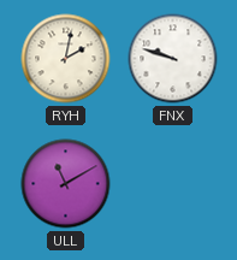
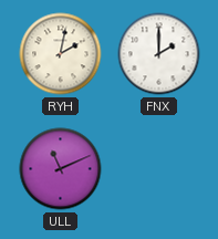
FNX: 9:48 -> 2:00 (159, 54)
ULL: 11:10 -> 11:11 (61, 169)
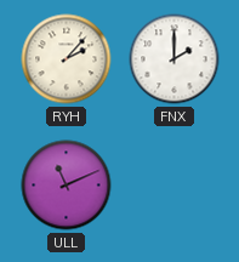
RYH: 2:02 -> 2:07 (67, 59)
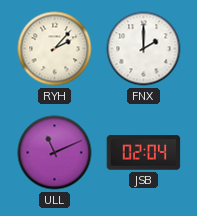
JSB: none -> 02:04 (144, 153)
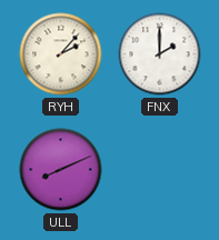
ULL: 11:11 -> 8:11 (61, 170)
JSB: 02:04 -> none (144, 153)
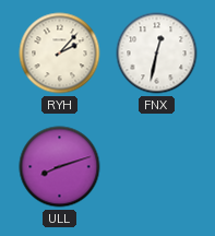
FNX: 2:00 -> 12:32 (157, 54)
ULL: 8:11 -> 8:12 (60, 167)
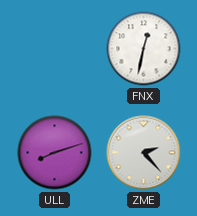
RYH: 2:07 -> none (60, 54)
ZME: none -> 2:23 (144, 153)
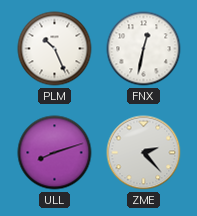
PLM: none -> 10:26 (55, 49)
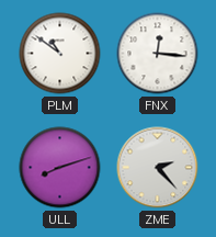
PLM: 10:26 -> 10:51 (60, 54)
FNX: 12:32 -> 12:16 (158, 54)
